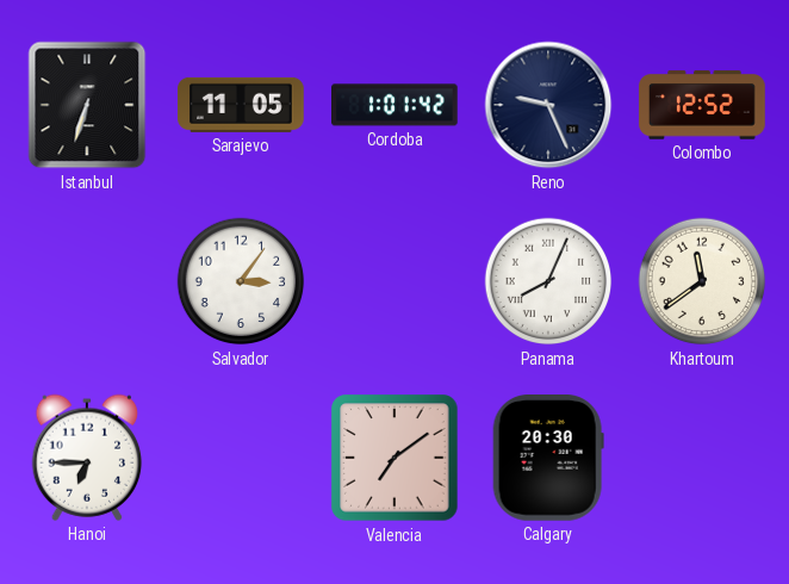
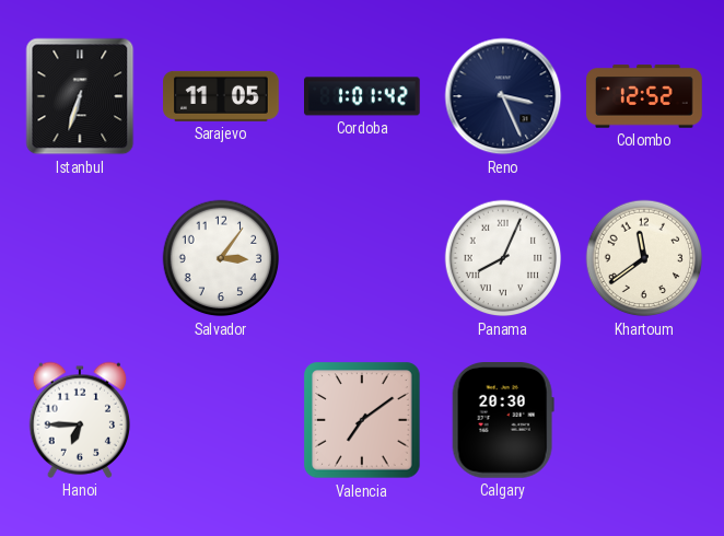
Reno: 9:26 -> 3:26 (503, 96)
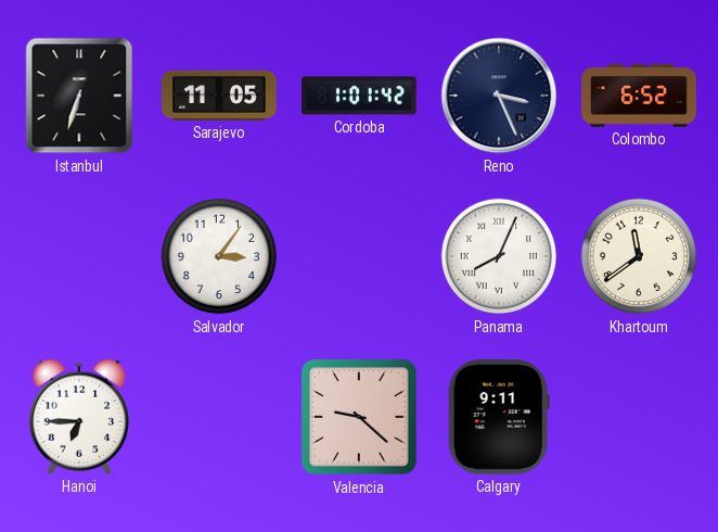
Colombo: 12:52 -> 6:52 (639, 96)
Valencia: 7:09 -> 9:22 (359, 417)
Calgary: 20:30 -> 9:11 (499, 418)
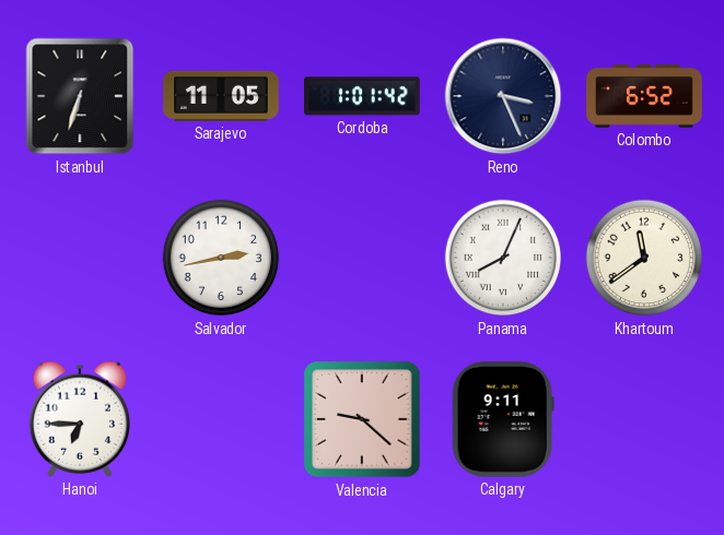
Salvador: 3:06 -> 2:43 (221, 258)
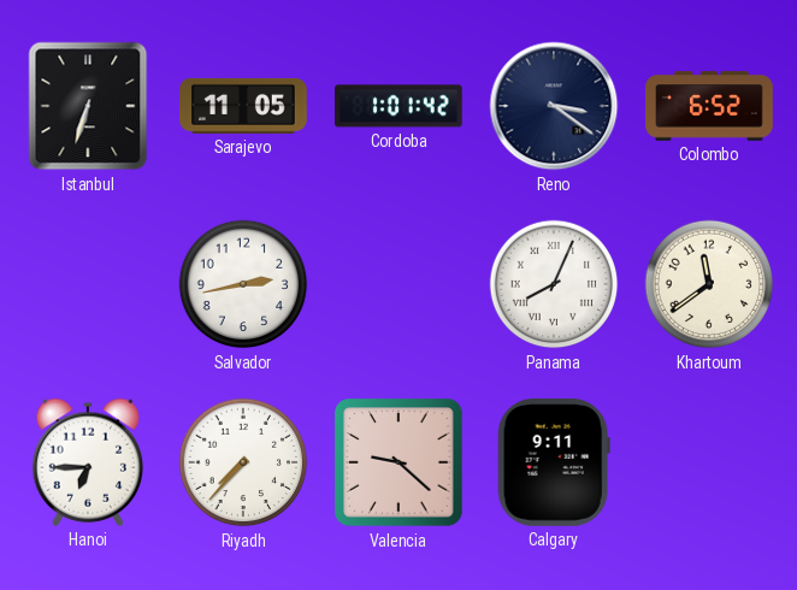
Reno: 3:26 -> 3:21 (554, 106)
Riyadh: none -> 7:37 (243, 462)
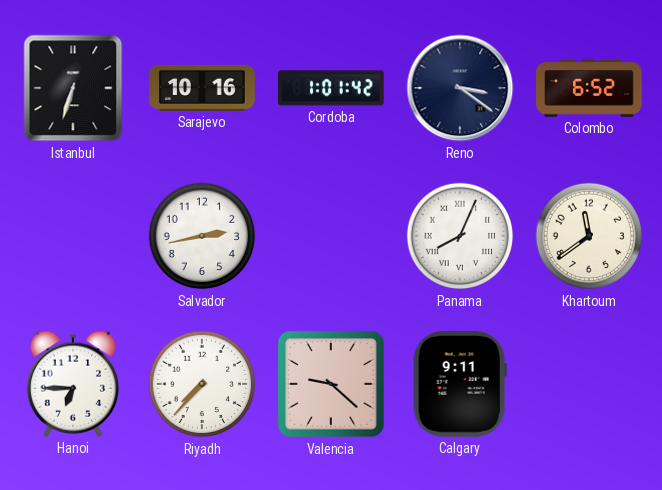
Sarajevo: 11:05 -> 10:16 (202, 88)
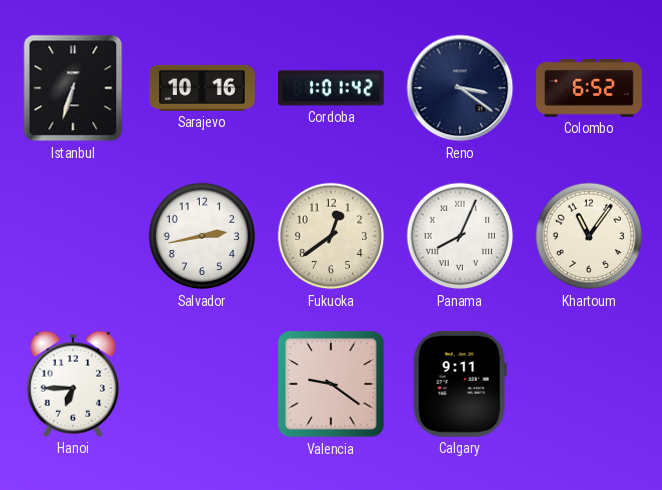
Fukuoka: none -> 12:39 (331, 236)
Khartoum: 11:39 -> 11:06 (589, 236)
Riyadh: 7:37 -> none (202, 384)
Valencia: 9:22 -> 9:21 (331, 384)
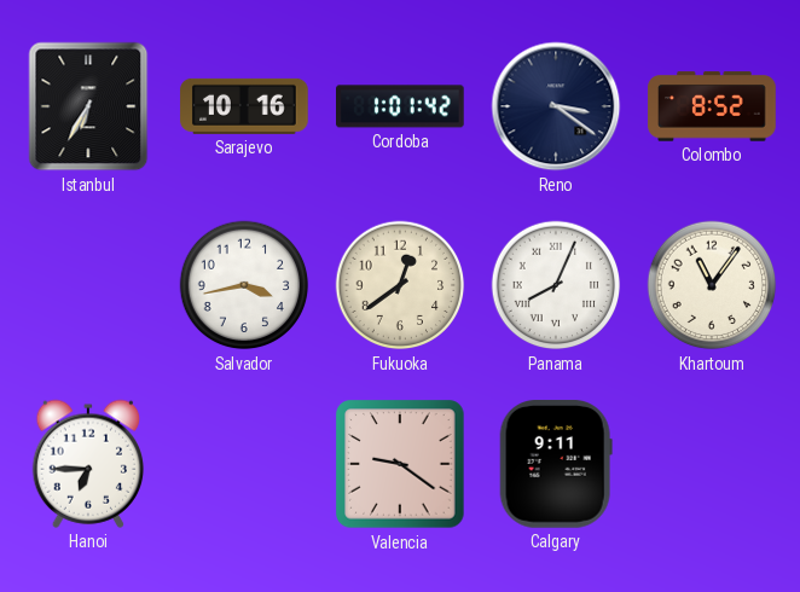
Istanbul: 6:33 -> 6:35 (88, 106)
Colombo: 6:52 -> 8:52 (712, 106)
Salvador: 2:43 -> 3:43 (244, 285)
